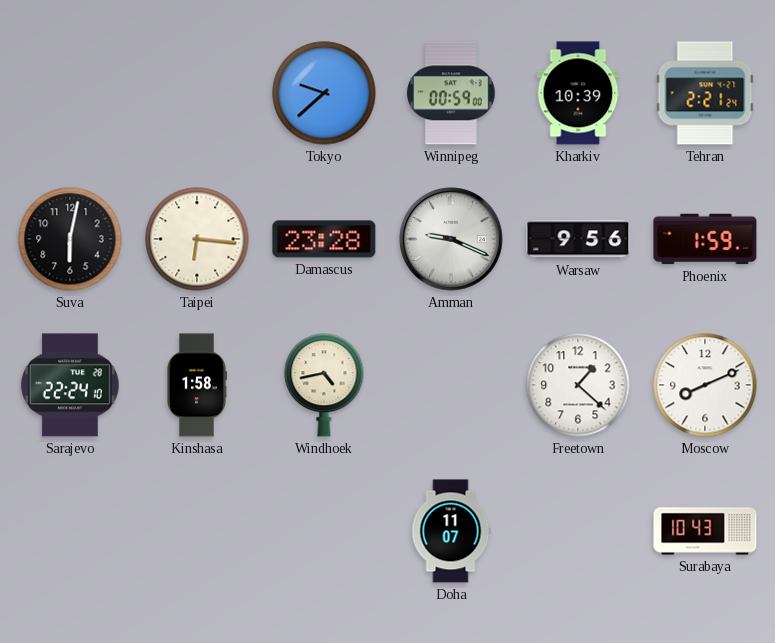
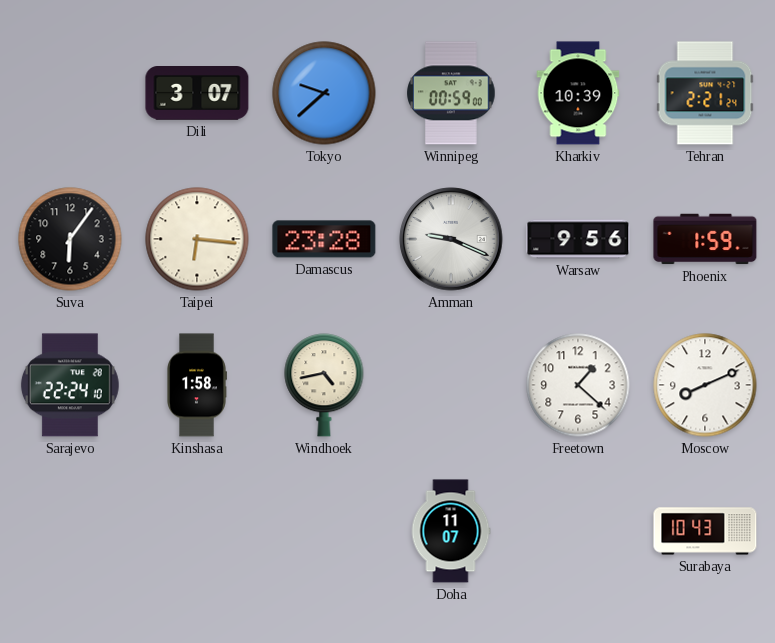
Dili: none -> 3:07 (197, 93)
Suva: 6:02 -> 6:06 (70, 239)
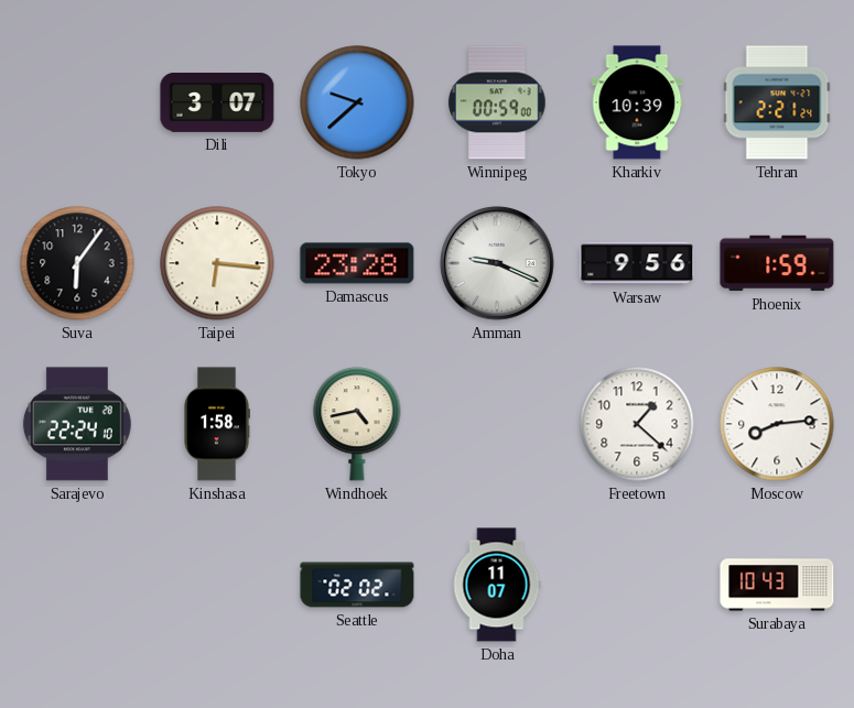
Moscow: 8:11 -> 8:14 (777, 424)
Seattle: none -> 02:02 (357, 585)
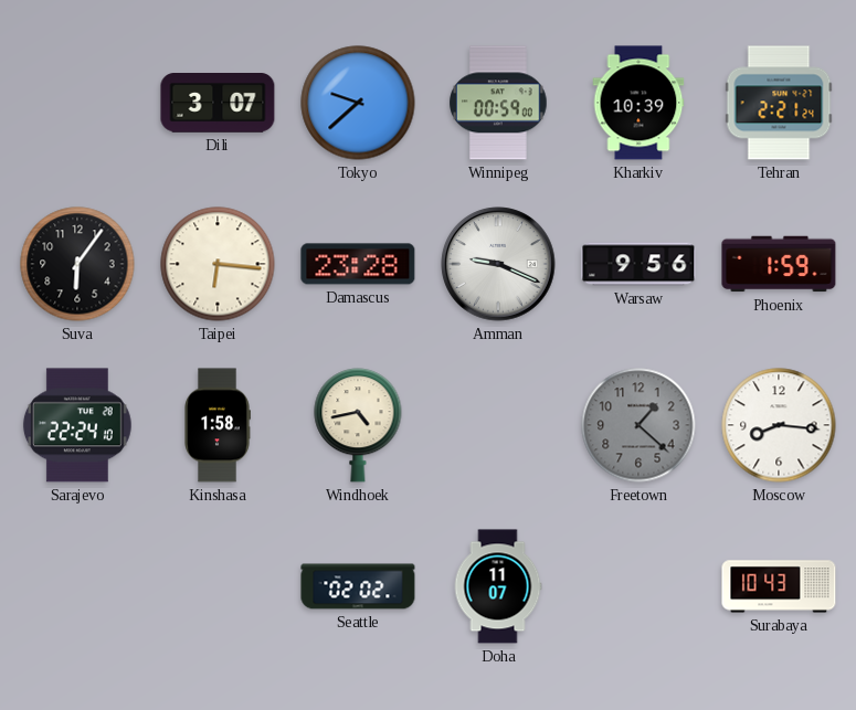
Freetown dial: white -> grey (638, 425)
Moscow: 8:14 -> 8:16 (779, 425)
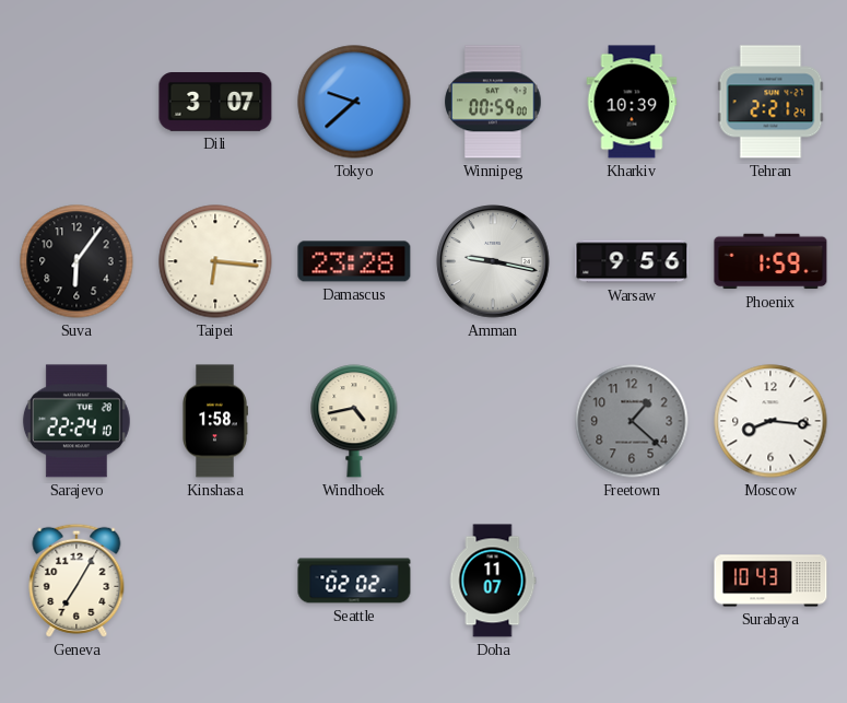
Amman: 9:19 -> 9:17 (493, 261)
Geneva: none -> 7:05 (77, 581)
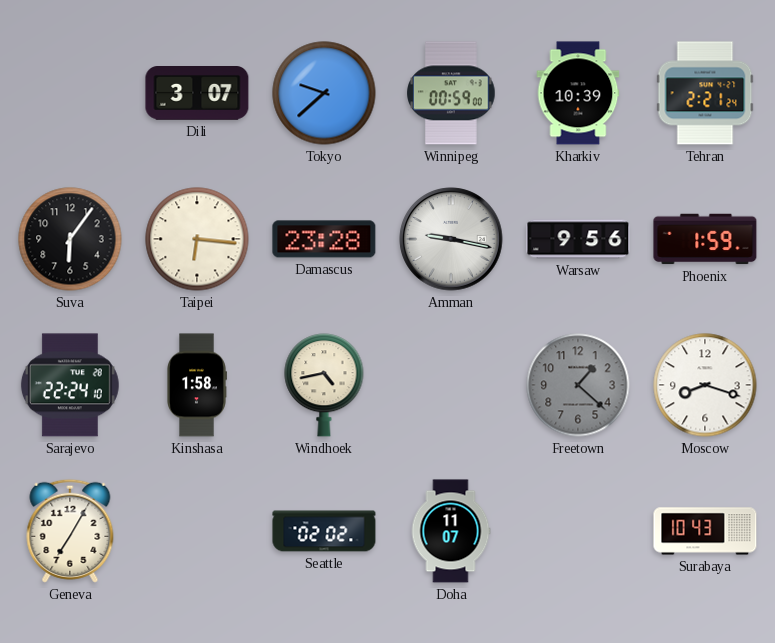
Moscow: 8:16 -> 8:18 (705, 385)
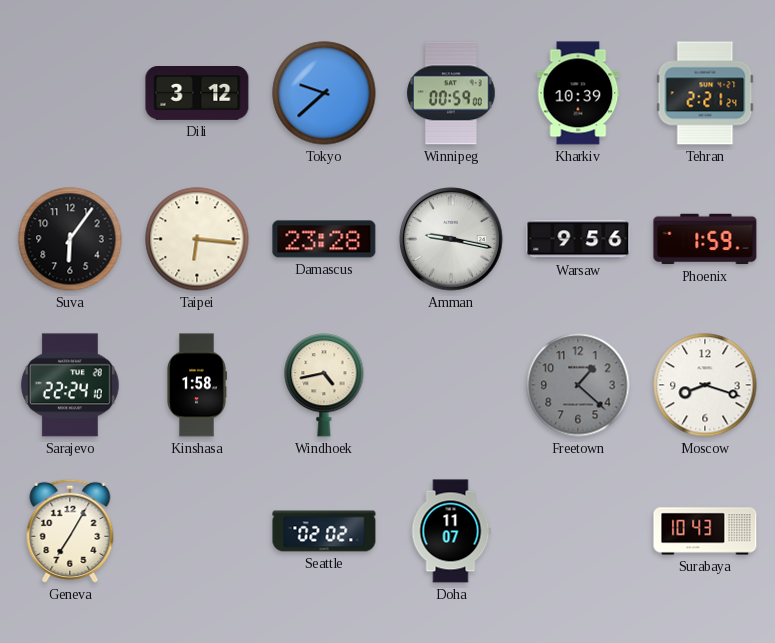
Dili: 3:07 -> 3:12 (197, 93)
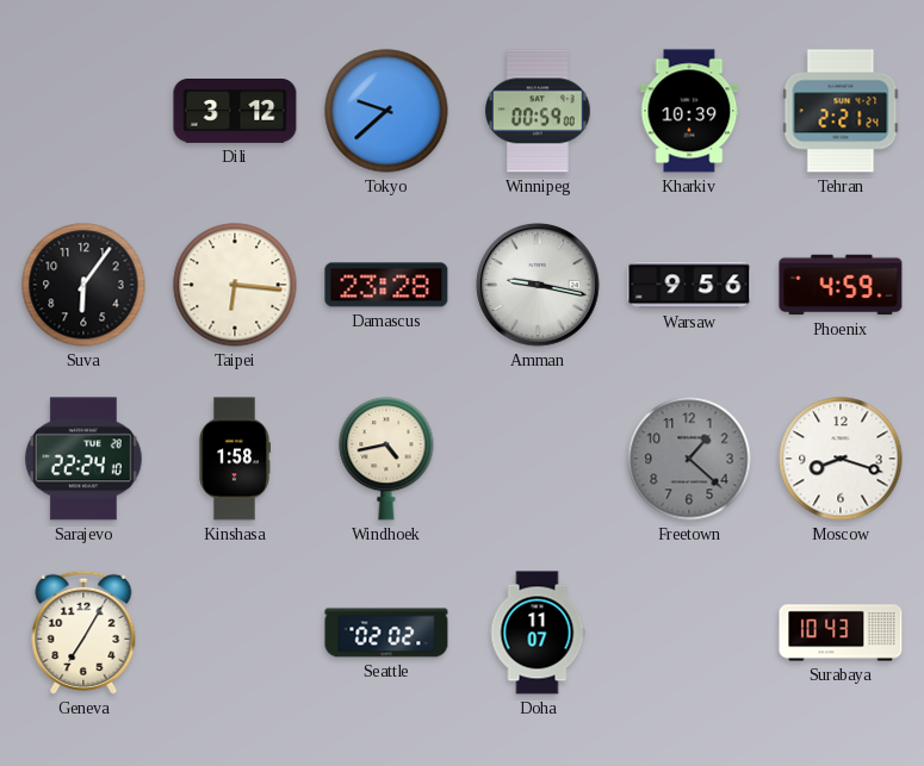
Phoenix: 1:59 -> 4:59 (841, 285)
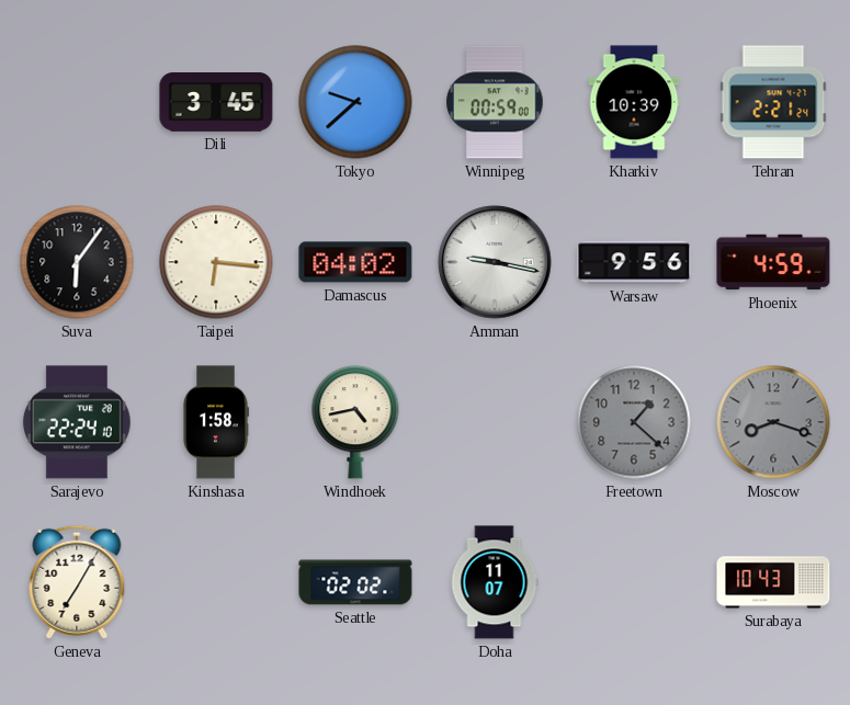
Dili: 3:12 -> 3:45 (216, 102)
Damascus: 23:28 -> 04:02 (355, 262)
Moscow dial: white -> grey (773, 422)
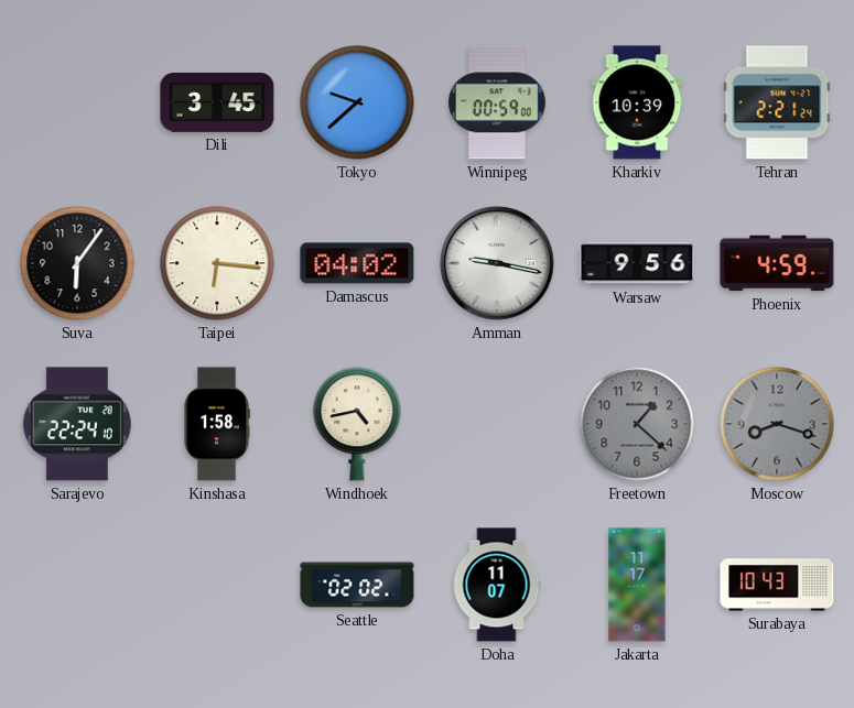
Geneva: 7:05 -> none (77, 582)
Jakarta: none -> 11:17 (637, 585)
